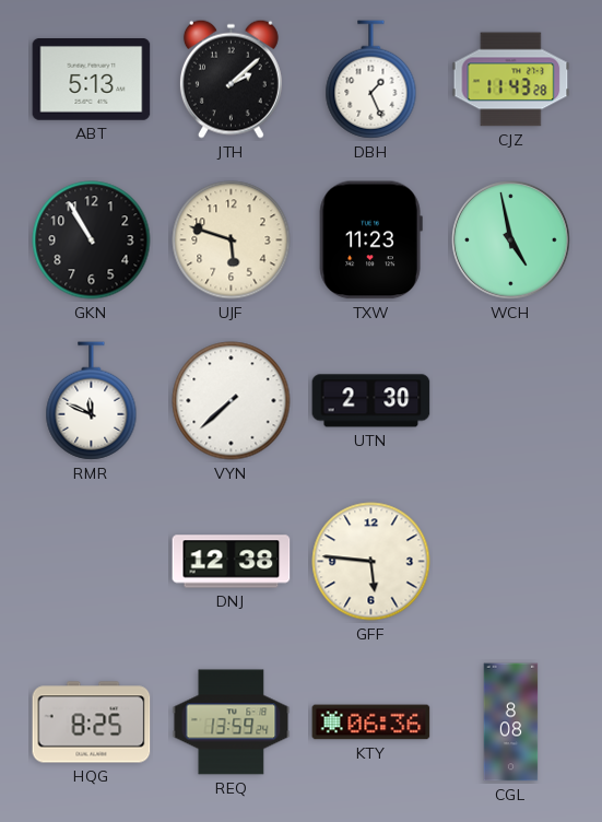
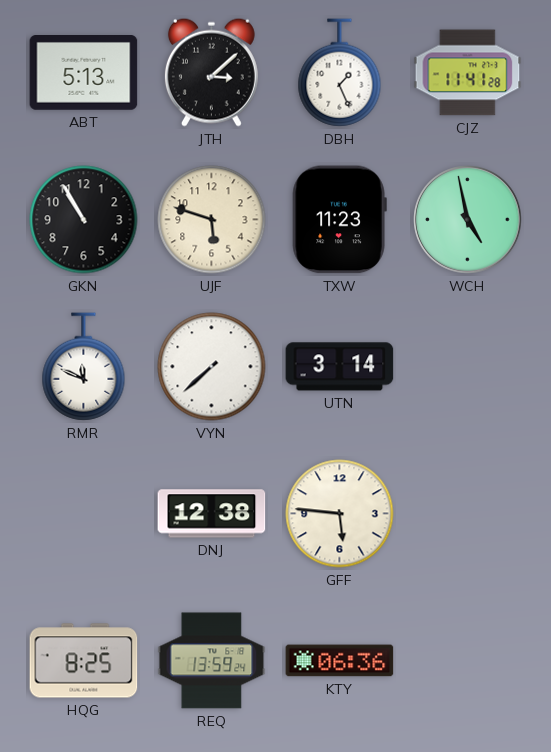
JTH: 2:08 -> 3:08 (211, 72)
CJZ: 11:43 -> 11:41 (468, 73)
UTN: 2:30 -> 3:14 (340, 367)
CGL: 8:08 -> none (511, 723)
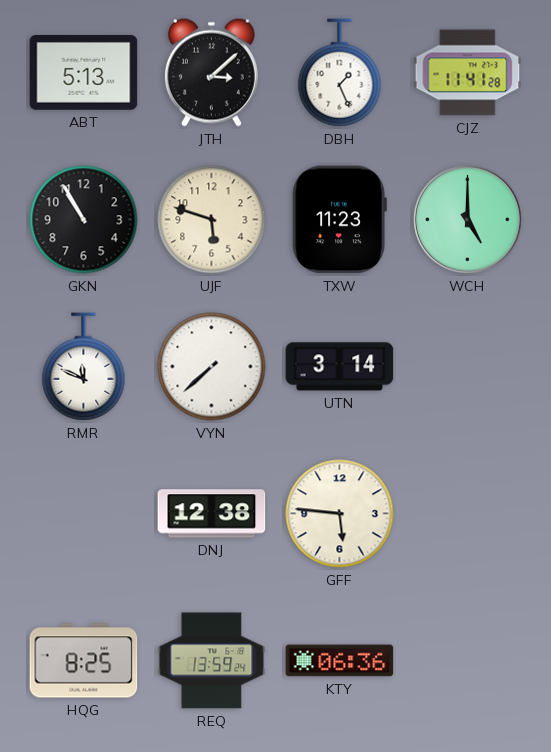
WCH: 4:58 -> 5:00 (468, 220)
